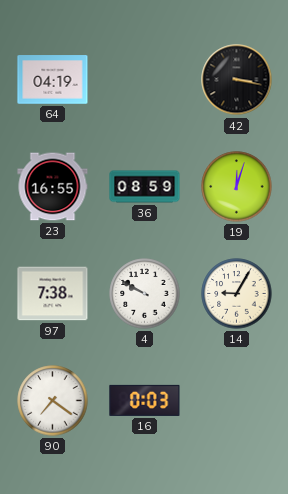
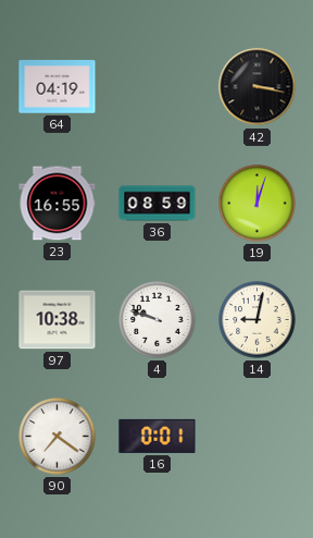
97: 7:38 -> 10:38 (58, 320)
4: 9:50 -> 9:48 (158, 320)
14: 9:05 -> 9:02 (258, 320)
16: 0:03 -> 0:01 (158, 436)
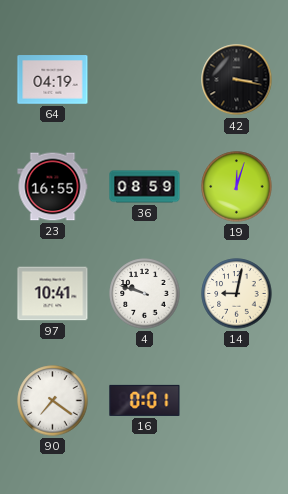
97: 10:38 -> 10:41 (53, 294)
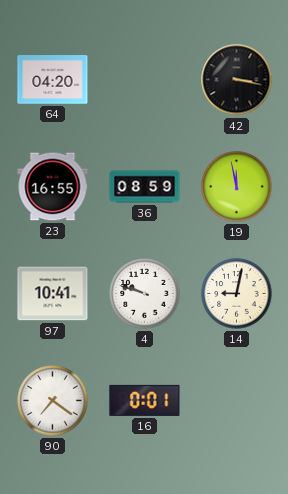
64: 04:19 -> 04:20 (53, 80)
19: 12:03 -> 11:58 (237, 187)
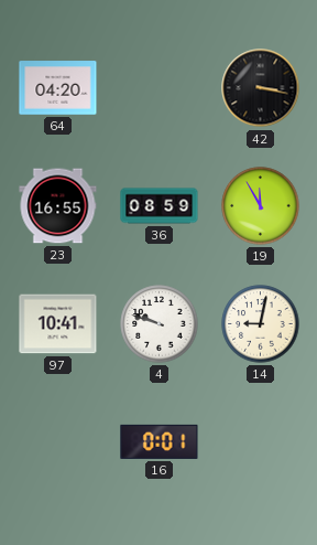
19: 11:58 -> 11:55 (261, 206)
90: 7:21 -> none (53, 401)
